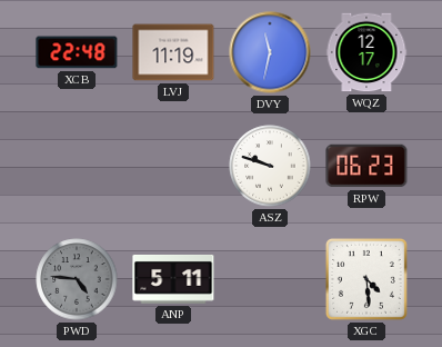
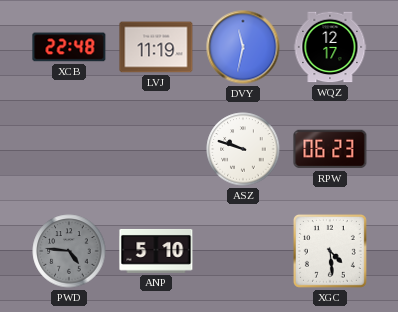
ANP: 5:11 -> 5:10 (156, 251)
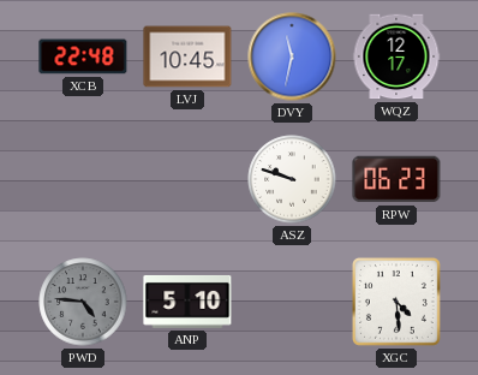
LVJ: 11:19 -> 10:45 (187, 56)
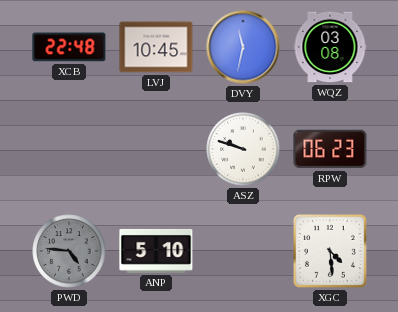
WQZ: 12:17 -> 03:08 (330, 47)
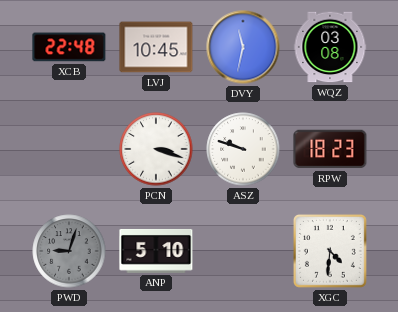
PCN: none -> 3:18 (156, 149)
RPW: 06:23 -> 18:23 (330, 149)
PWD: 4:46 -> 9:03 (69, 251)
XGC: 4:29 -> 4:31 (330, 251)
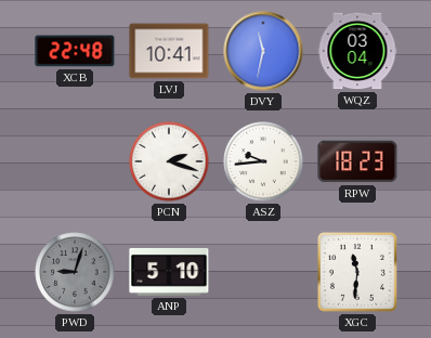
LVJ: 10:45 -> 10:41 (169, 51)
WQZ: 03:08 -> 03:04 (357, 51)
PCN: 3:18 -> 2:18 (169, 161)
ASZ: 9:48 -> 9:44 (263, 161)
XGC: 4:31 -> 11:31 (357, 272)
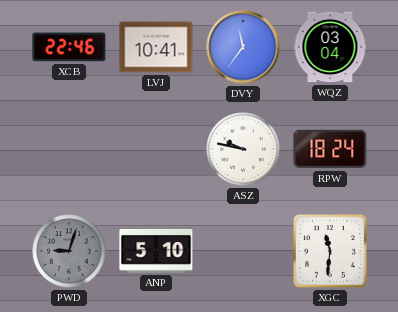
XCB: 22:48 -> 22:46 (69, 47)
DVY: 11:32 -> 11:36 (243, 47)
PCN: 2:18 -> none (169, 161)
ASZ: 9:44 -> 9:47 (243, 149)
RPW: 18:23 -> 18:24 (330, 149)
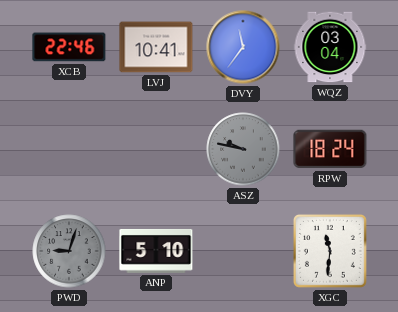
ASZ dial: white -> grey (243, 149)
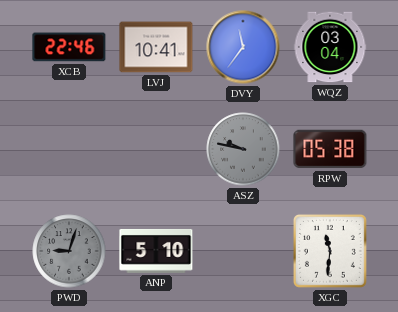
RPW: 18:24 -> 05:38 (330, 149)
